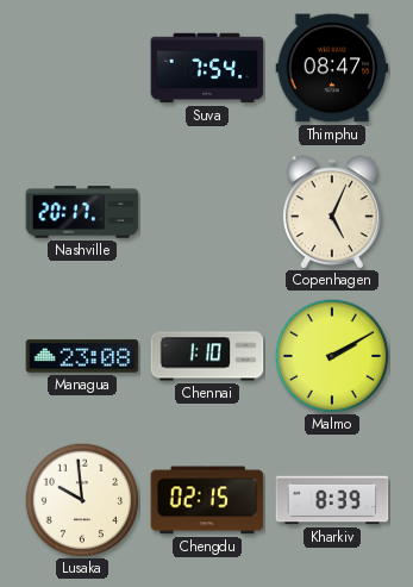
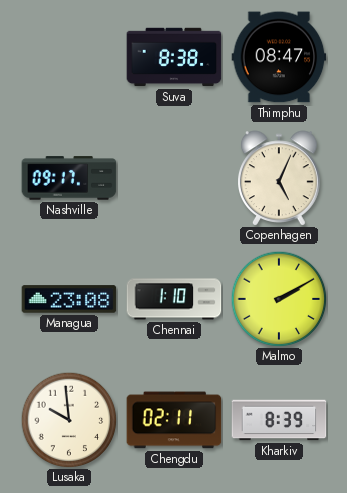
Suva: 7:54 -> 8:38 (174, 57)
Nashville: 20:17 -> 09:17 (69, 178)
Chengdu: 02:15 -> 02:11 (174, 420)
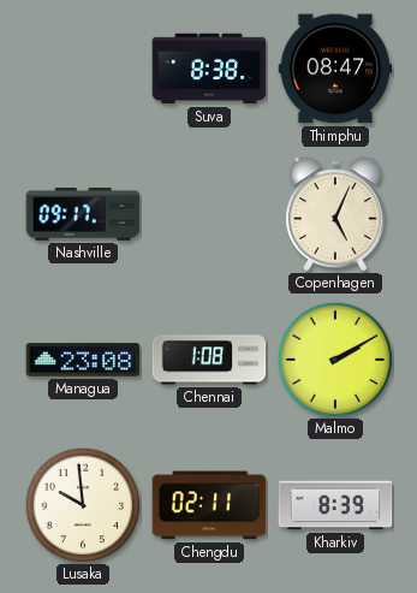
Chennai: 1:10 -> 1:08 (209, 360)
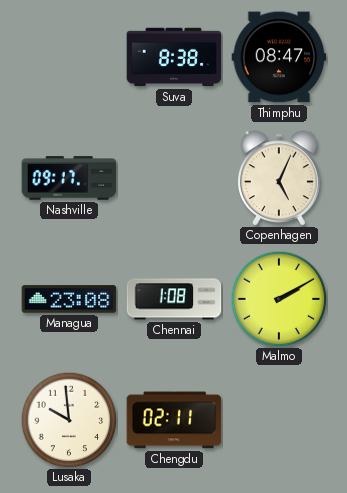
Kharkiv: 8:39 -> none (335, 505)
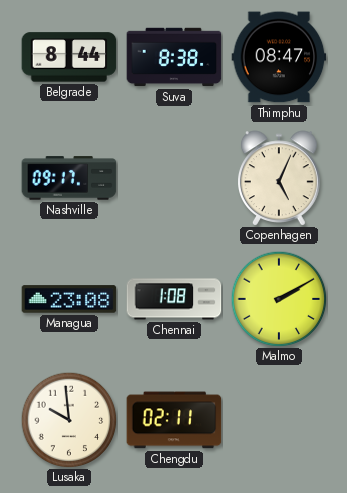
Belgrade: none -> 8:44 (69, 57)
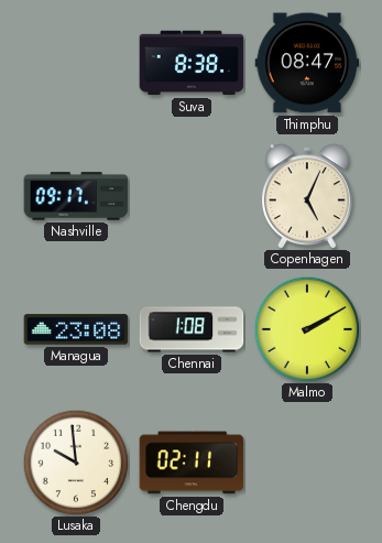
Belgrade: 8:44 -> none (69, 57)
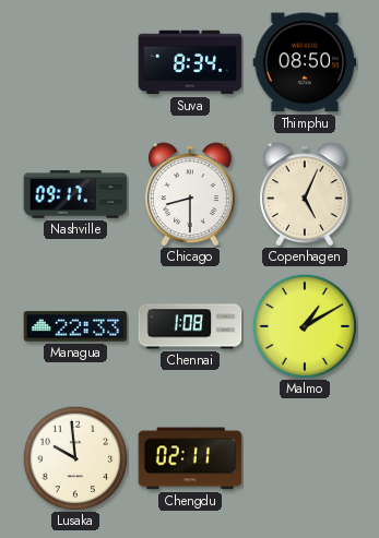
Suva: 8:38 -> 8:34 (190, 62)
Thimphu: 08:47 -> 08:50 (305, 62)
Chicago: none -> 8:30 (191, 194)
Managua: 23:08 -> 22:33 (75, 326)
Malmo: 2:10 -> 1:10 (305, 326)
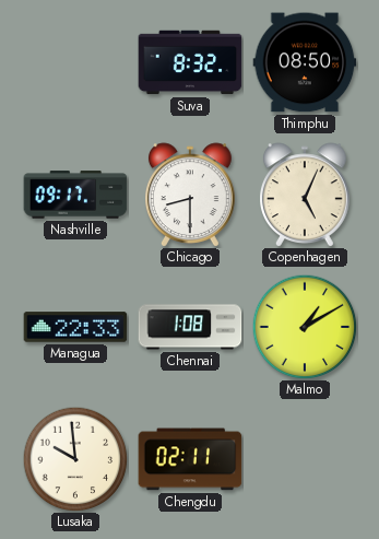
Suva: 8:34 -> 8:32 (190, 62)
